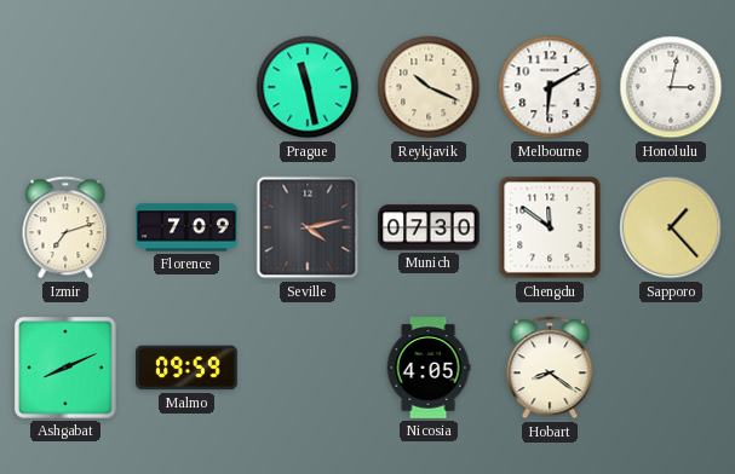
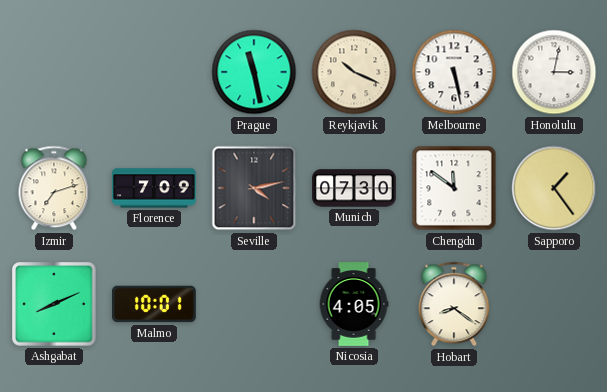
Melbourne: 6:10 -> 5:28 (454, 72)
Sapporo: 1:23 -> 1:24 (554, 188)
Malmo: 09:59 -> 10:01 (155, 304)
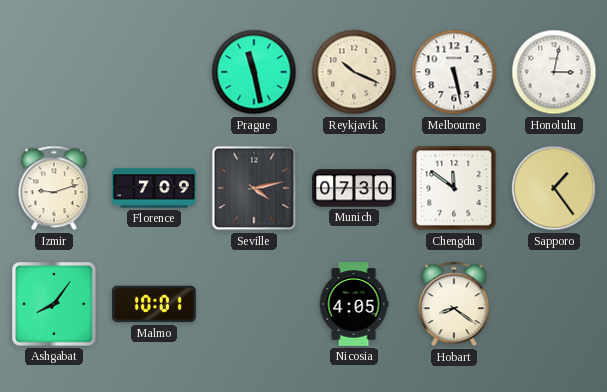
Izmir: 7:12 -> 9:12 (54, 188)
Ashgabat: 8:11 -> 8:06 (55, 305)
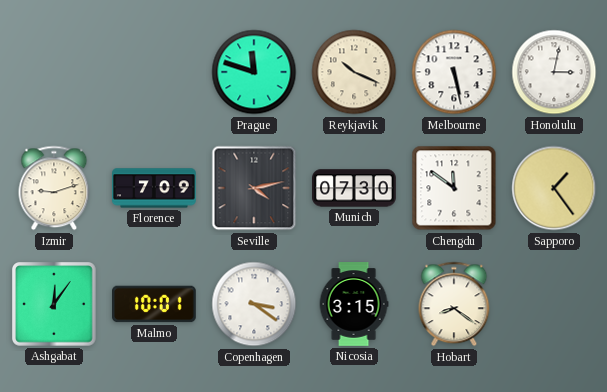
Prague: 11:28 -> 11:48 (254, 72)
Ashgabat: 8:06 -> 12:06 (55, 305)
Copenhagen: none -> 3:21 (254, 304)
Nicosia: 4:05 -> 3:15 (354, 304)
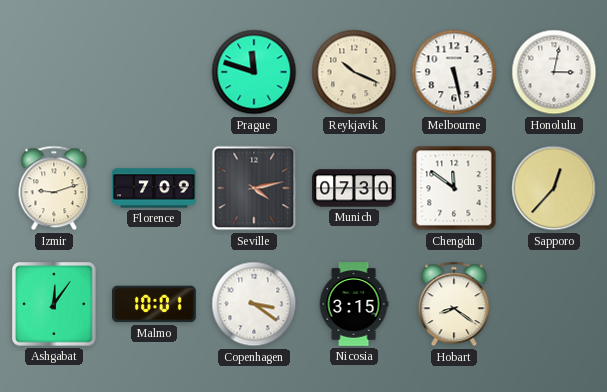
Sapporo: 1:24 -> 12:37 (554, 188)
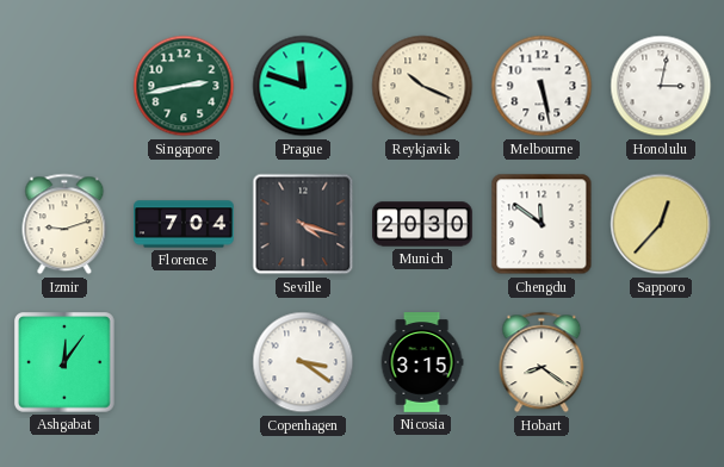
Singapore: none -> 2:43 (184, 86)
Florence: 7:09 -> 7:04 (184, 224)
Seville: 4:13 -> 4:18 (303, 224)
Munich: 07:30 -> 20:30 (422, 224)
Malmo: 10:01 -> none (155, 304)
